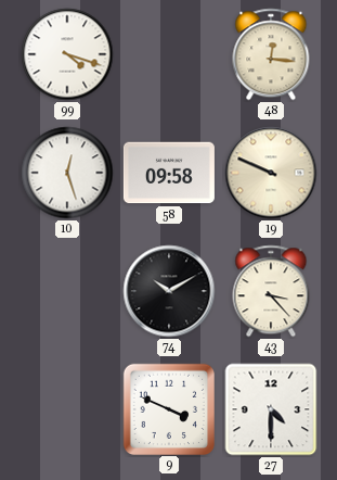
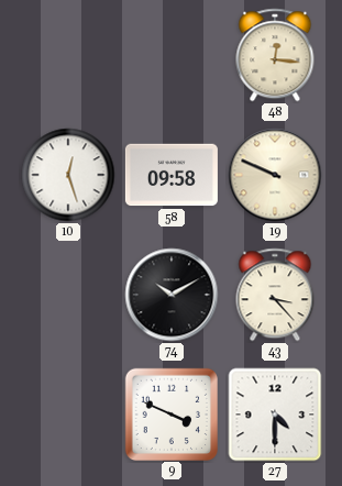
99: 4:18 -> none (67, 54)
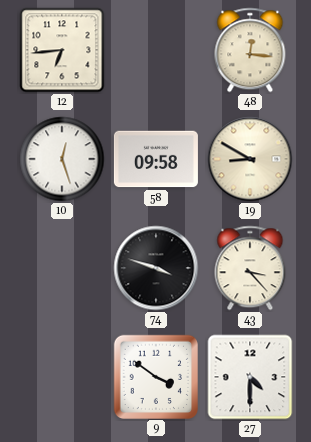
12: none -> 6:44 (62, 50)
19: 9:49 -> 8:50 (250, 159)
74: 10:10 -> 3:48 (156, 268)
9: 3:49 -> 3:51 (155, 376)
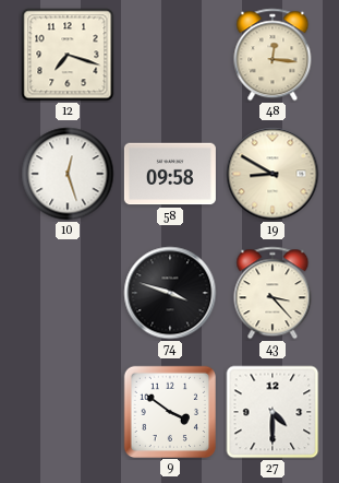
12: 6:44 -> 7:18 (68, 55)
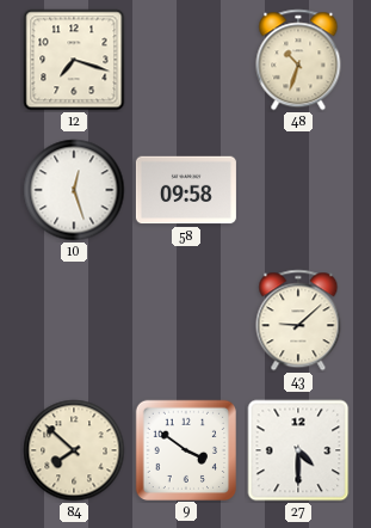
48: 12:16 -> 10:33 (298, 60)
19: 8:50 -> none (273, 174)
74: 3:48 -> none (170, 293)
43: 3:23 -> 9:08 (298, 320)
84: none -> 7:52 (74, 450)
